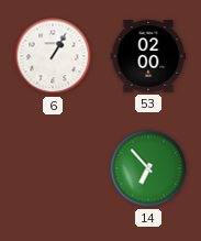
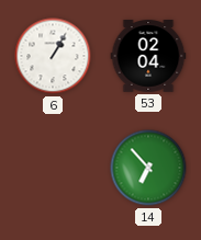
53: 02:00 -> 02:04 (148, 56)
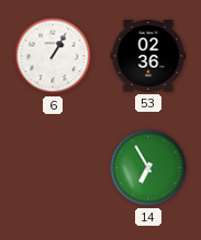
53: 02:04 -> 02:36 (148, 56)
14: 6:53 -> 6:55 (148, 168)
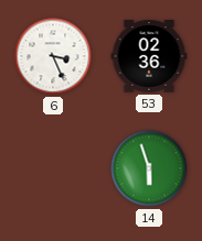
6: 1:05 -> 3:26 (53, 56)
14: 6:55 -> 5:57 (149, 168)
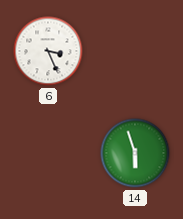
53: 02:36 -> none (149, 56)
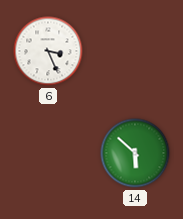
14: 5:57 -> 5:52 (135, 153)
